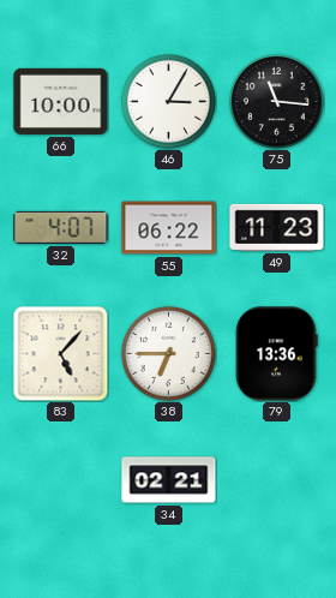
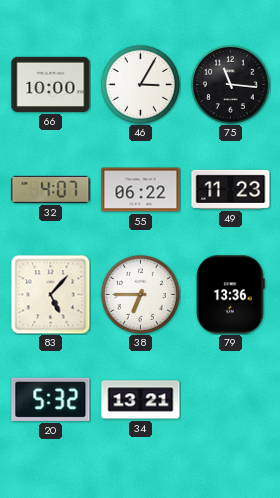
20: none -> 5:32 (51, 399)
34: 02:21 -> 13:21 (141, 400)
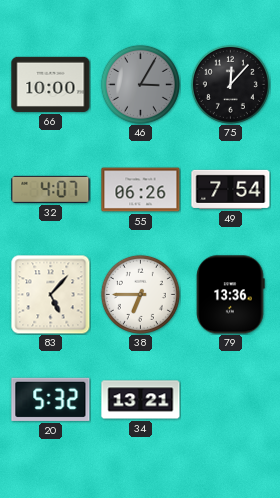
46 dial: white -> grey (140, 84)
75: 11:16 -> 12:07 (230, 84)
55: 06:22 -> 06:26 (141, 190)
49: 11:23 -> 7:54 (231, 189)
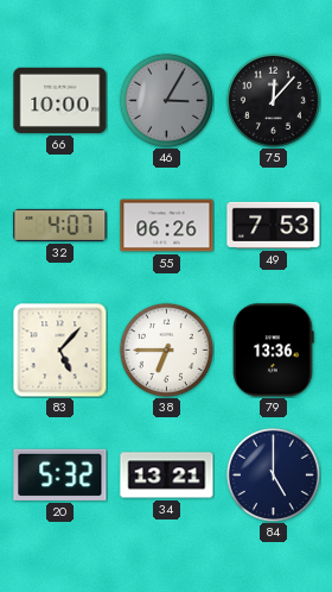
49: 7:54 -> 7:53 (274, 225)
84: none -> 5:00 (273, 474)
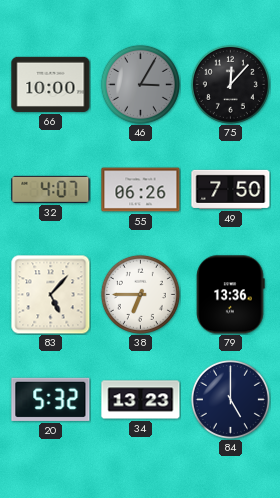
49: 7:53 -> 7:50 (231, 189)
34: 13:21 -> 13:23 (141, 400)
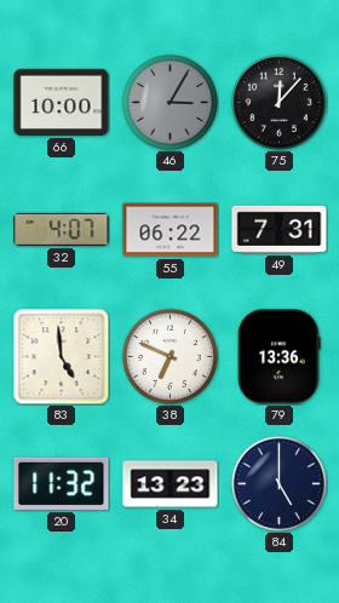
55: 06:26 -> 06:22 (171, 230)
49: 7:50 -> 7:31 (280, 229)
83: 5:07 -> 4:59 (62, 357)
38: 6:45 -> 6:49 (169, 356)
20: 5:32 -> 11:32 (62, 483)
